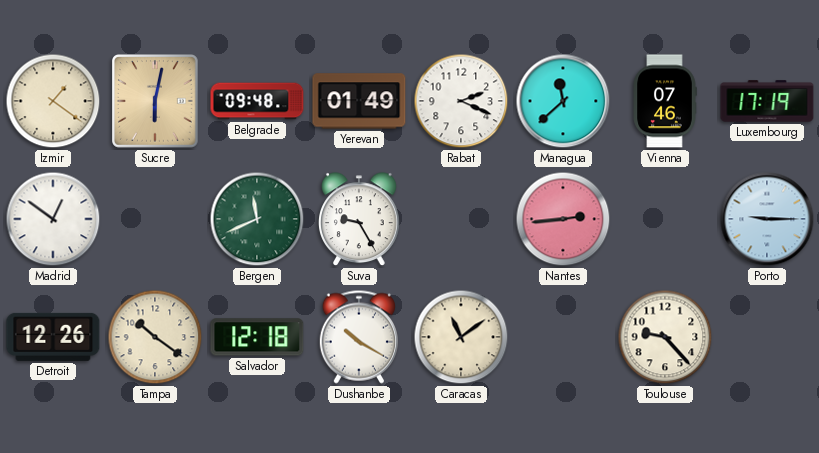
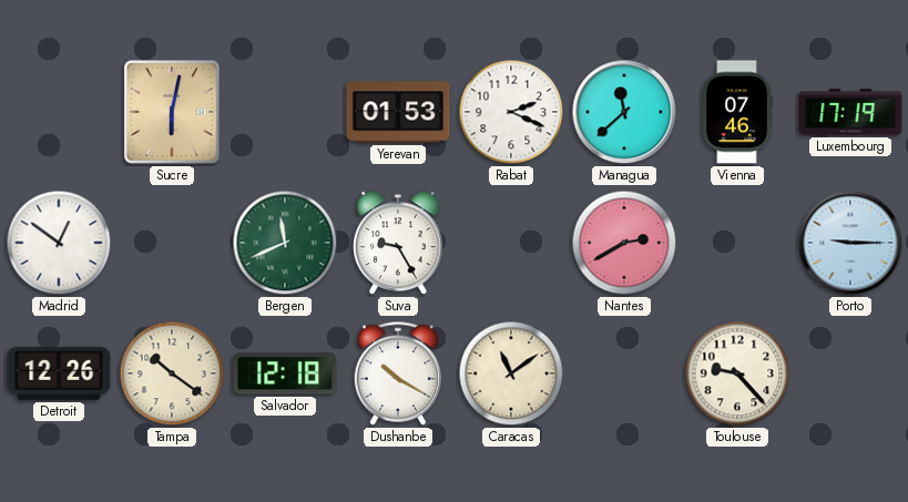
Izmir: 1:21 -> none (53, 101)
Belgrade: 09:48 -> none (257, 101)
Yerevan: 01:49 -> 01:53 (398, 112)
Nantes: 2:44 -> 2:40 (624, 243)
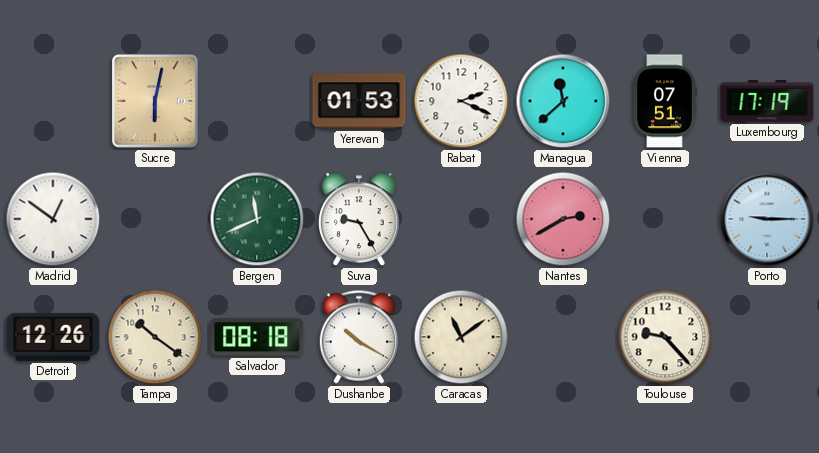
Vienna: 07:46 -> 07:51 (665, 101)
Salvador: 12:18 -> 08:18 (257, 337)
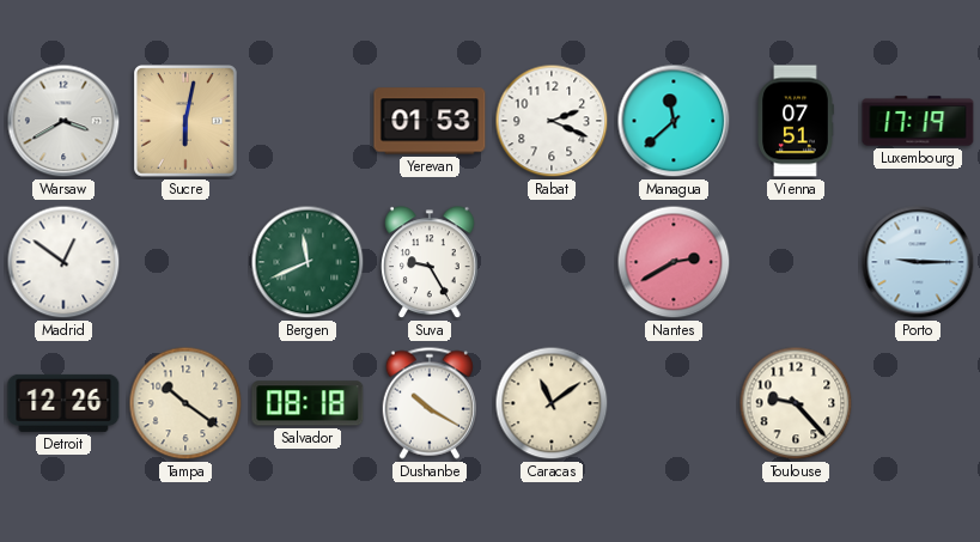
Warsaw: none -> 3:40 (63, 121)
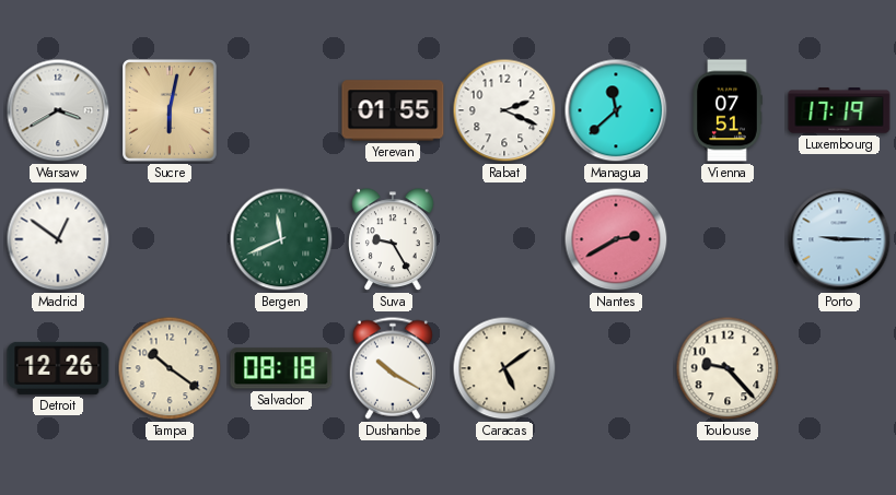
Yerevan: 01:53 -> 01:55 (393, 110)
Caracas: 11:09 -> 5:09 (504, 368)
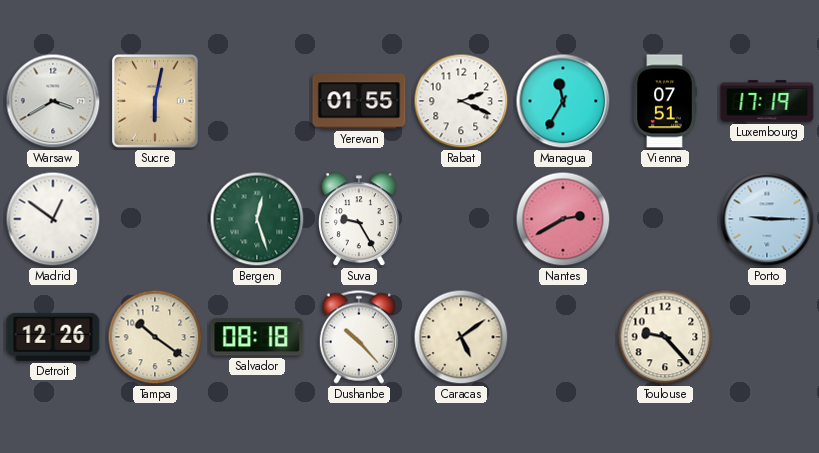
Managua: 11:38 -> 11:35 (563, 101)
Bergen: 11:41 -> 12:27 (257, 219)
Dushanbe: 10:20 -> 10:23 (358, 337)
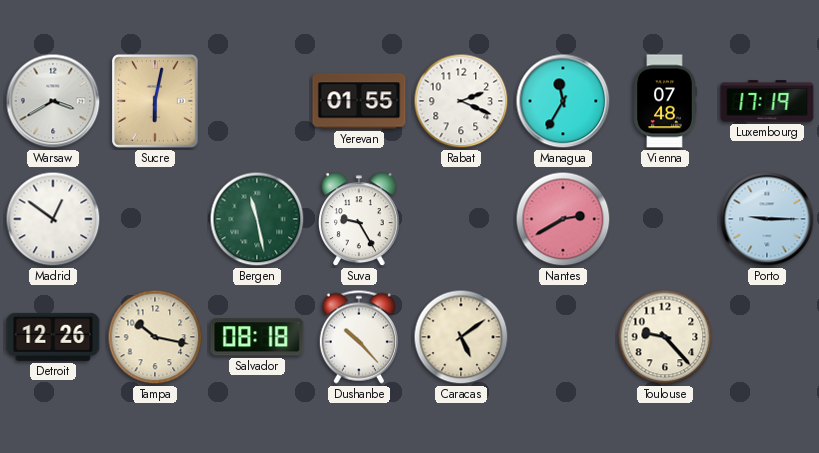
Vienna: 07:51 -> 07:48 (665, 101)
Bergen: 12:27 -> 11:28 (257, 219)
Tampa: 10:21 -> 10:17 (155, 337)
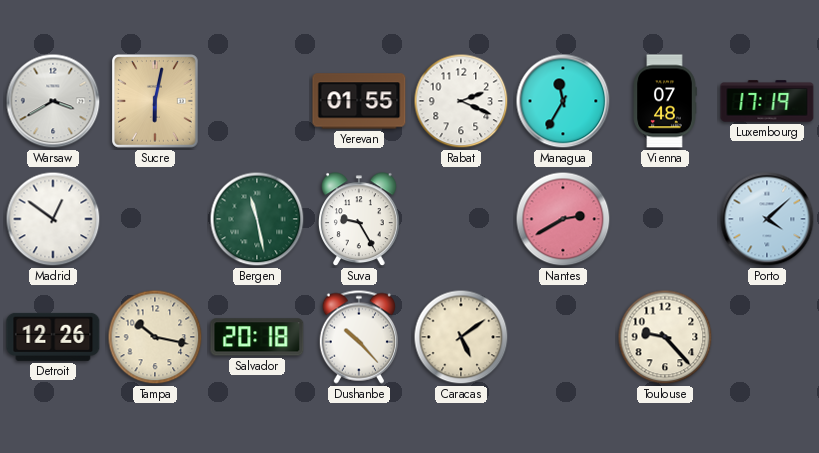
Porto: 9:15 -> 4:08 (767, 219)
Salvador: 08:18 -> 20:18 (257, 337)
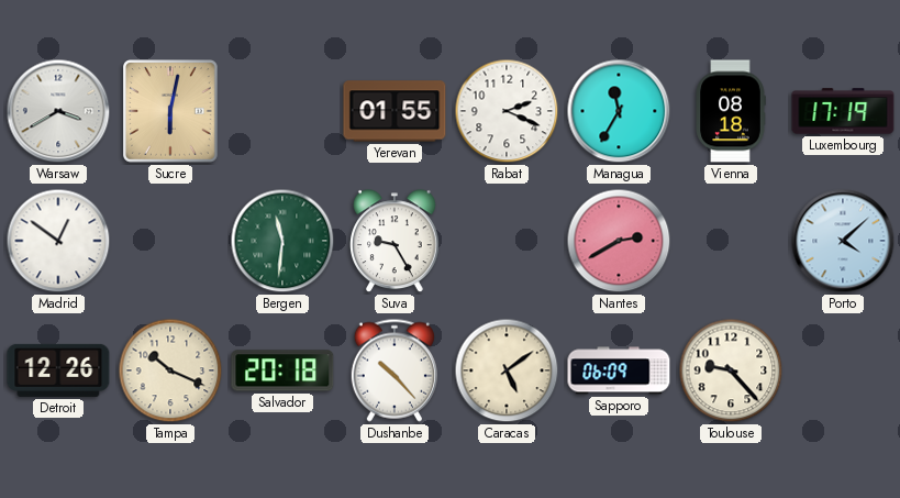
Vienna: 07:48 -> 08:18 (731, 111)
Bergen: 11:28 -> 11:31 (282, 241)
Tampa: 10:17 -> 10:19 (170, 370)
Sapporo: none -> 06:09 (619, 370)
